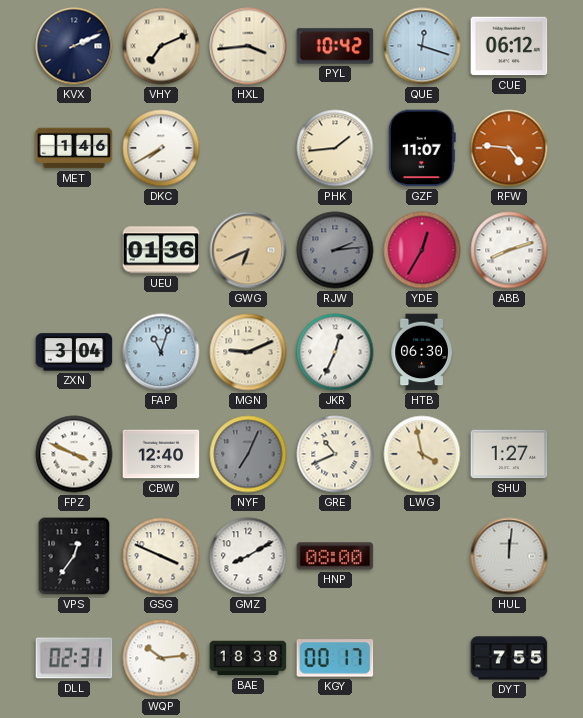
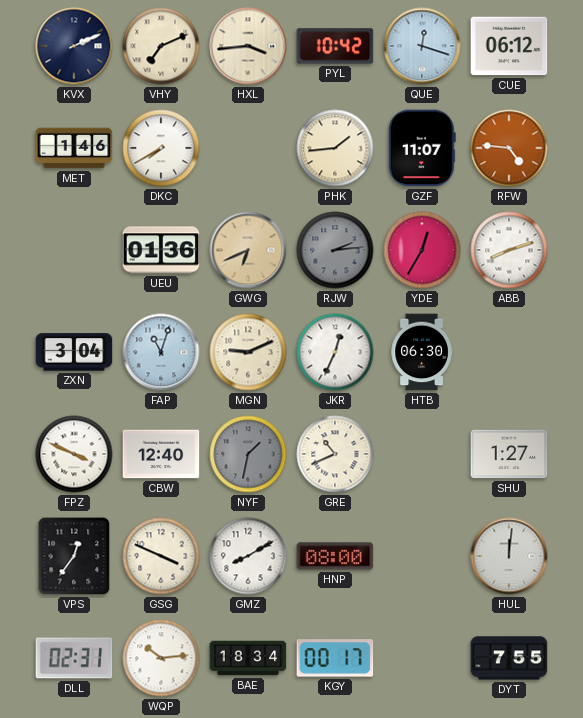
NYF: 7:04 -> 1:32 (248, 454)
LWG: 3:58 -> none (422, 454)
BAE: 18:38 -> 18:34 (248, 658)
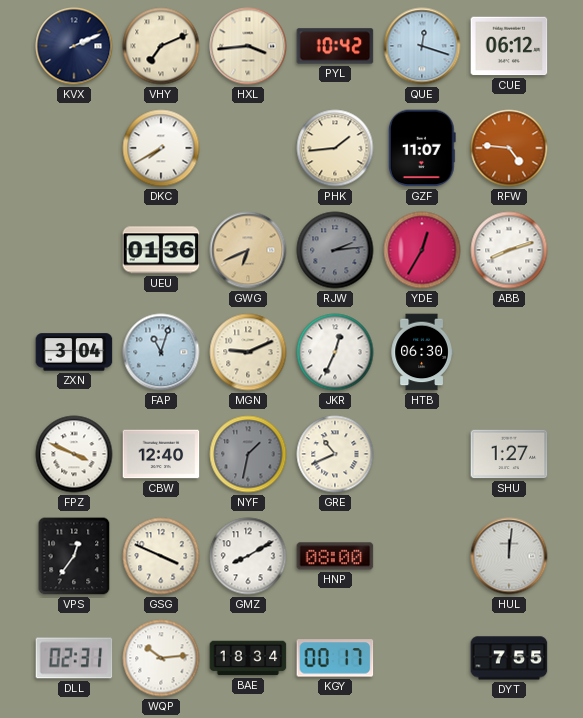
MET: 1:46 -> none (74, 148)
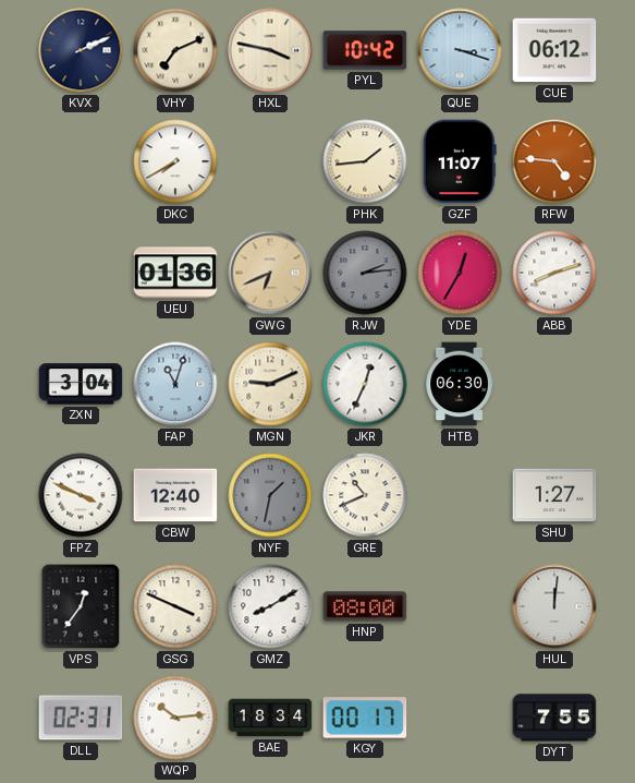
HXL: 3:44 -> 3:47 (270, 50)
QUE: 12:18 -> 3:18 (460, 50)
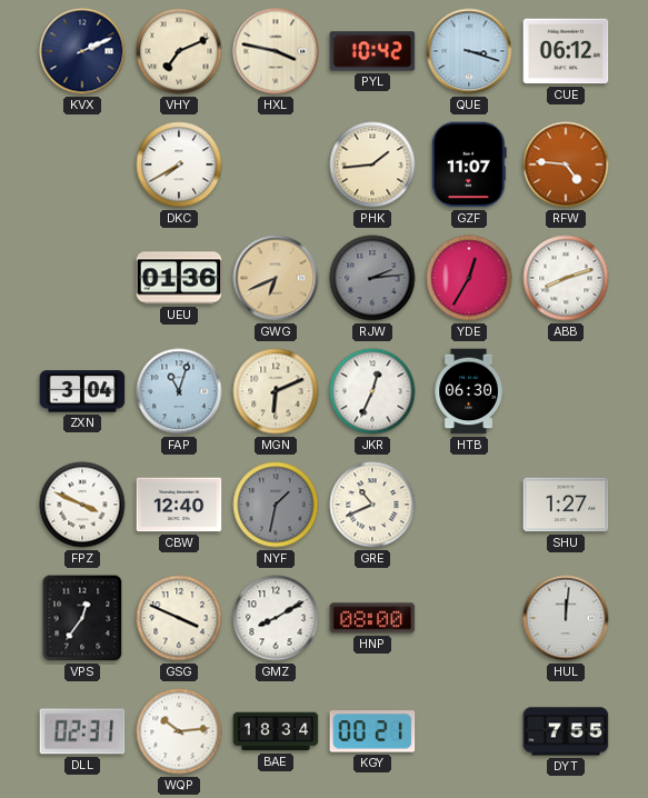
MGN: 9:11 -> 6:11 (276, 391)
KGY: 00:17 -> 00:21 (372, 731)
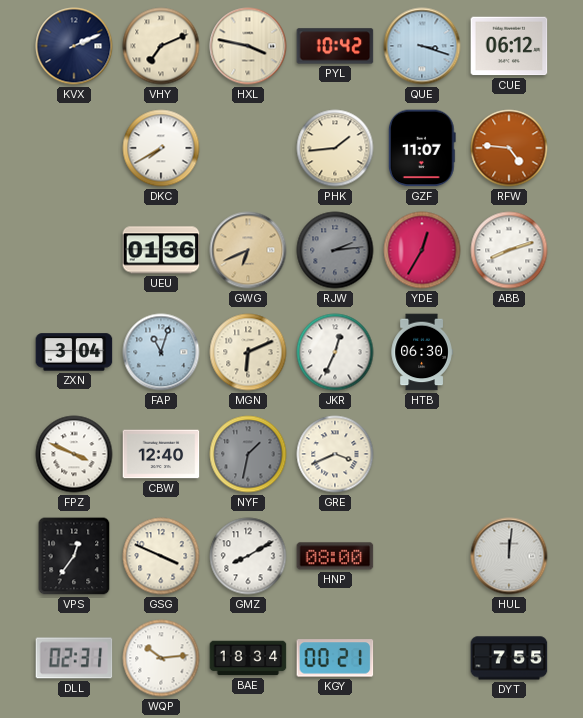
GRE: 10:41 -> 3:41 (335, 454)
SHU: 1:27 -> none (566, 505)
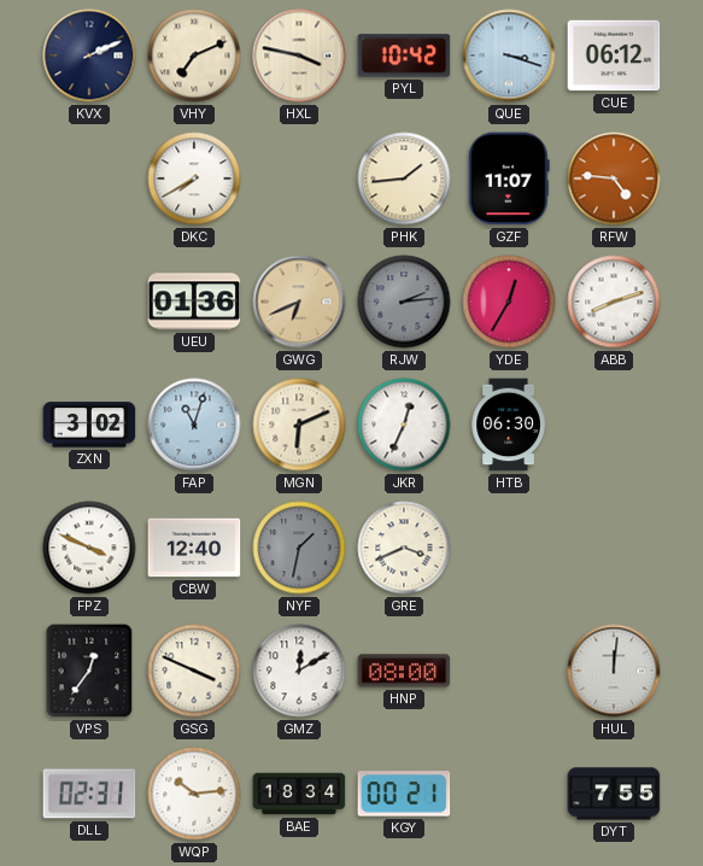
ZXN: 3:04 -> 3:02 (89, 425)
GMZ: 8:10 -> 12:10 (299, 671)
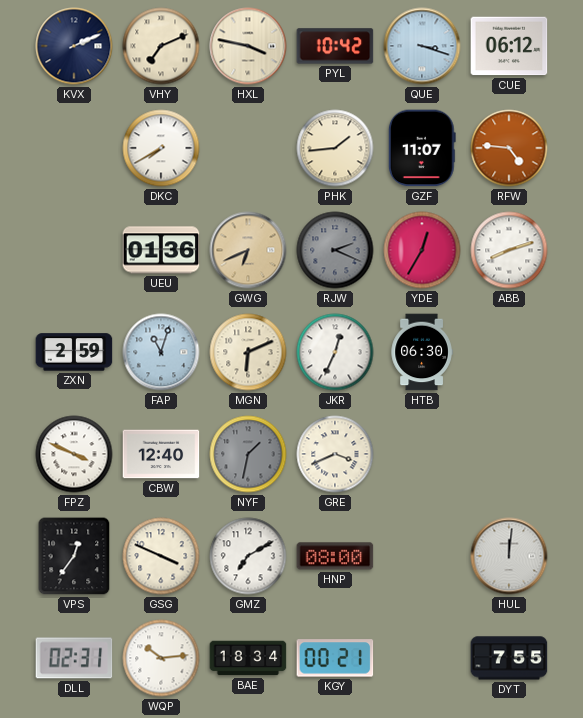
RJW: 2:14 -> 2:19 (335, 250)
ZXN: 3:02 -> 2:59 (74, 352)
GMZ: 12:10 -> 7:10 (248, 556)
